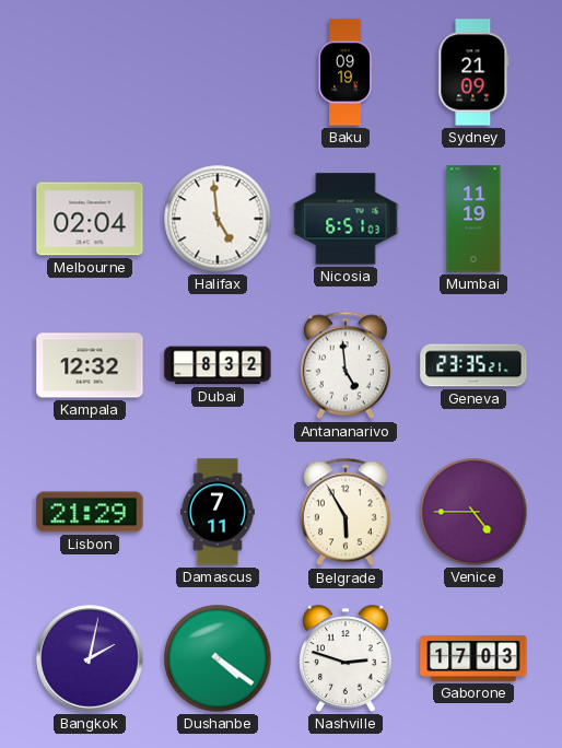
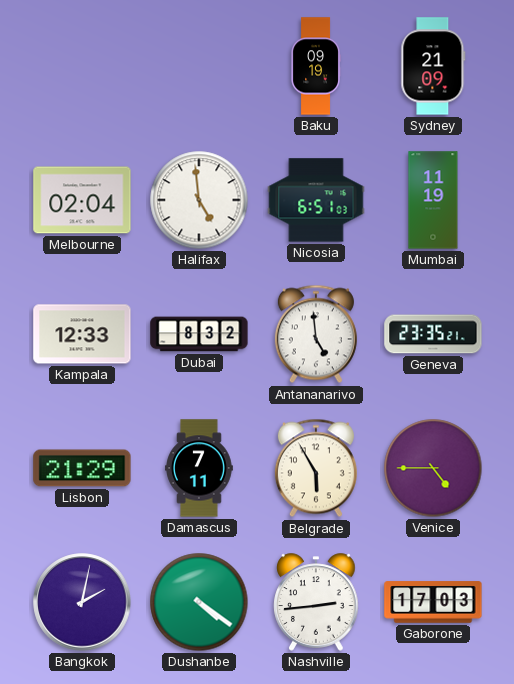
Kampala: 12:32 -> 12:33 (82, 334)
Nashville: 2:48 -> 2:44 (316, 602)
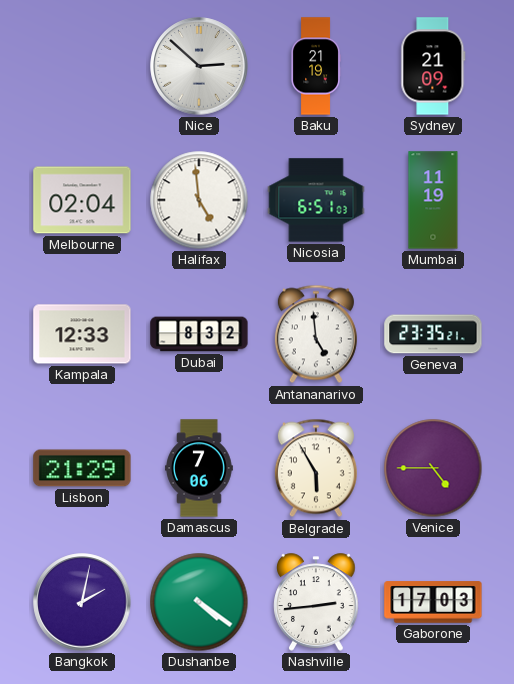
Nice: none -> 2:52 (199, 66)
Baku: 09:19 -> 21:19 (316, 66)
Damascus: 7:11 -> 7:06 (200, 468)
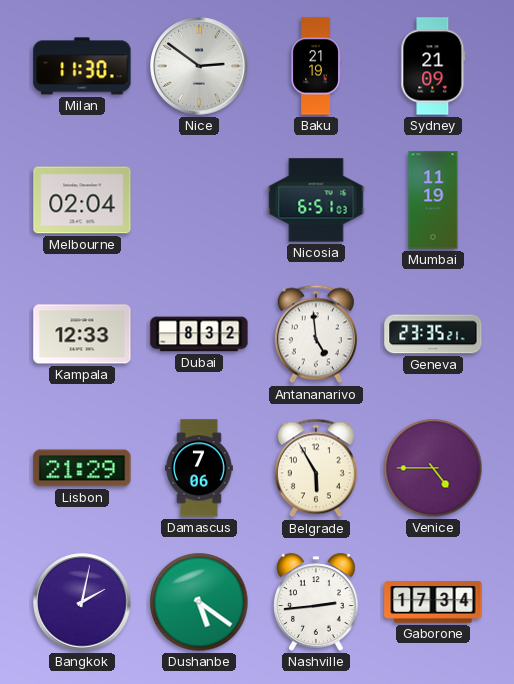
Milan: none -> 11:30 (82, 66)
Nice: 2:52 -> 2:51 (199, 66)
Halifax: 4:59 -> none (199, 200)
Dushanbe: 4:21 -> 5:21 (199, 602)
Gaborone: 17:03 -> 17:34 (433, 602)
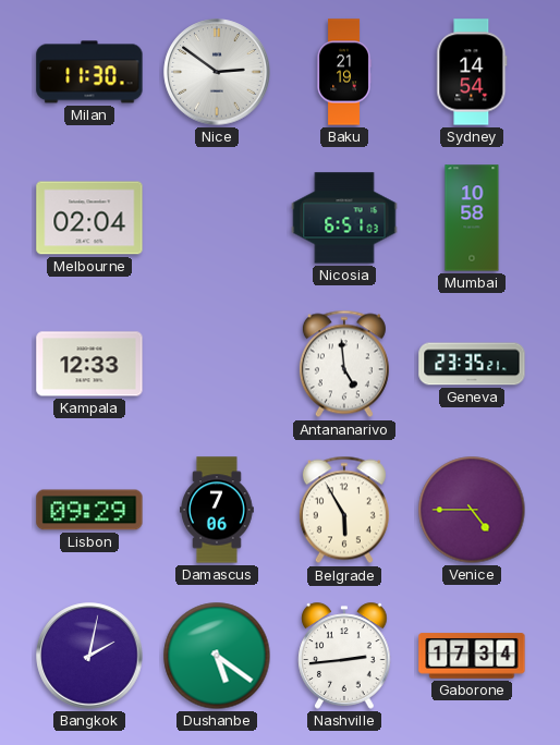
Sydney: 21:09 -> 14:54 (472, 72)
Mumbai: 11:19 -> 10:58 (472, 218)
Dubai: 8:32 -> none (199, 334)
Lisbon: 21:29 -> 09:29 (89, 510)
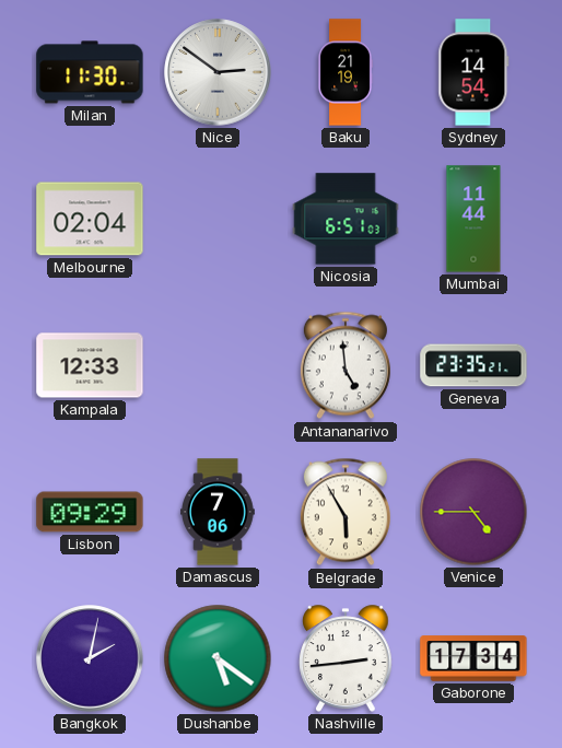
Mumbai: 10:58 -> 11:44 (473, 219)
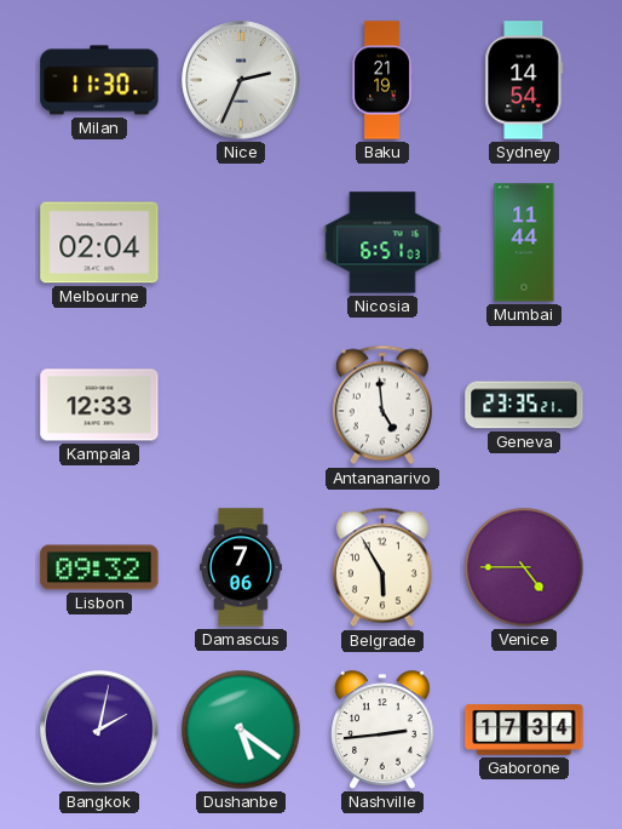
Nice: 2:51 -> 2:34 (241, 80)
Lisbon: 09:29 -> 09:32 (99, 567)
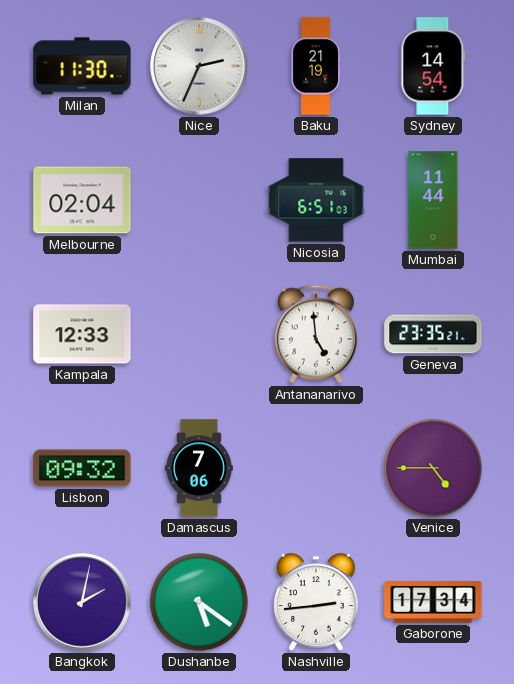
Belgrade: 5:55 -> none (382, 567)
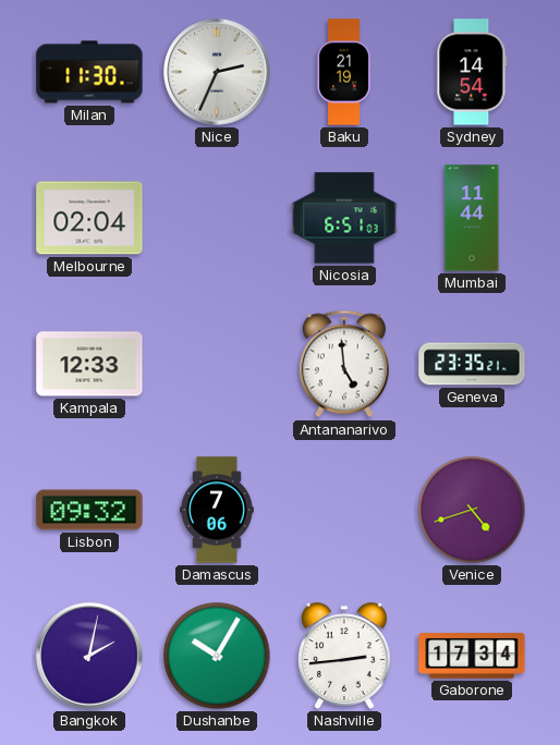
Venice: 4:45 -> 4:42 (472, 510)
Dushanbe: 5:21 -> 10:05 (217, 656)
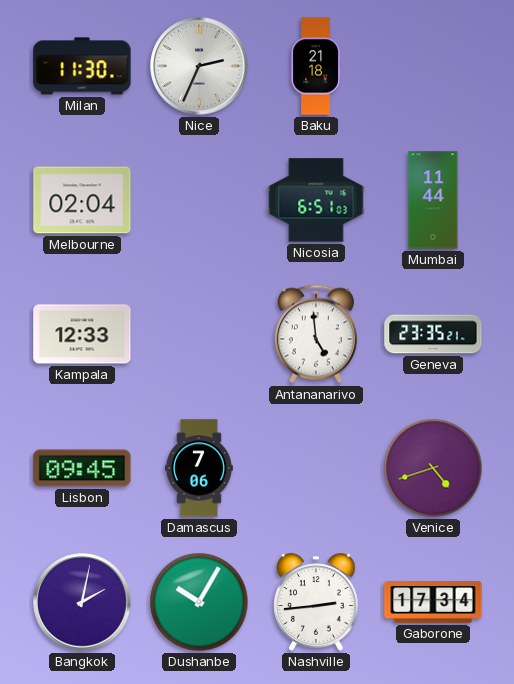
Baku: 21:19 -> 21:18 (316, 66)
Sydney: 14:54 -> none (472, 72)
Lisbon: 09:32 -> 09:45 (82, 468)
